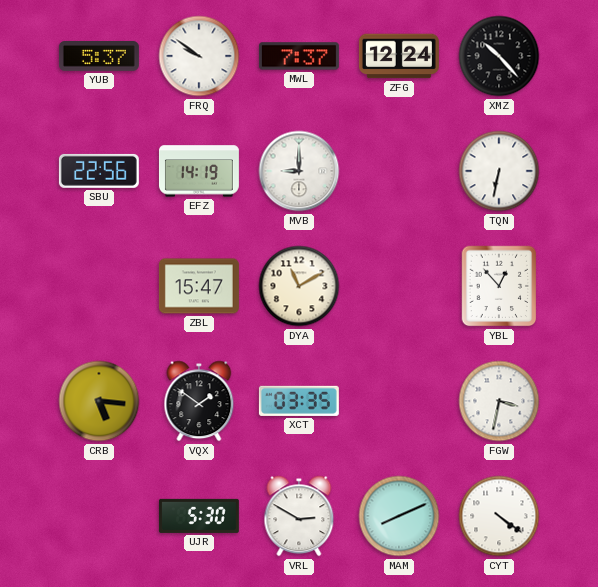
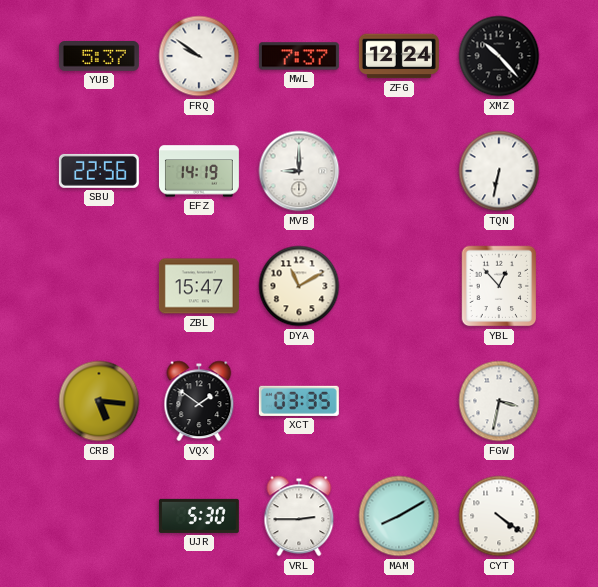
VRL: 2:50 -> 2:45 (299, 516)
MAM: 8:11 -> 8:10 (399, 516)
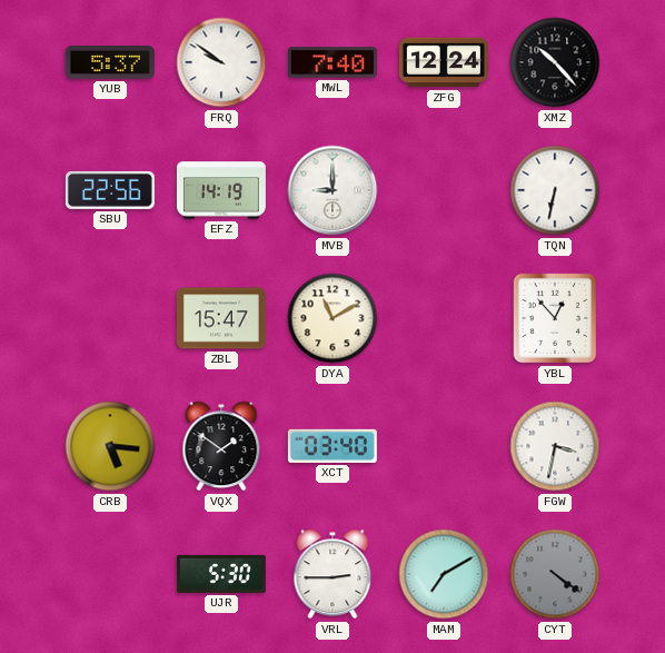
MWL: 7:37 -> 7:40 (332, 62)
XCT: 03:35 -> 03:40 (332, 446)
MAM: 8:10 -> 7:10 (444, 574)
CYT dial: white -> grey (555, 574)
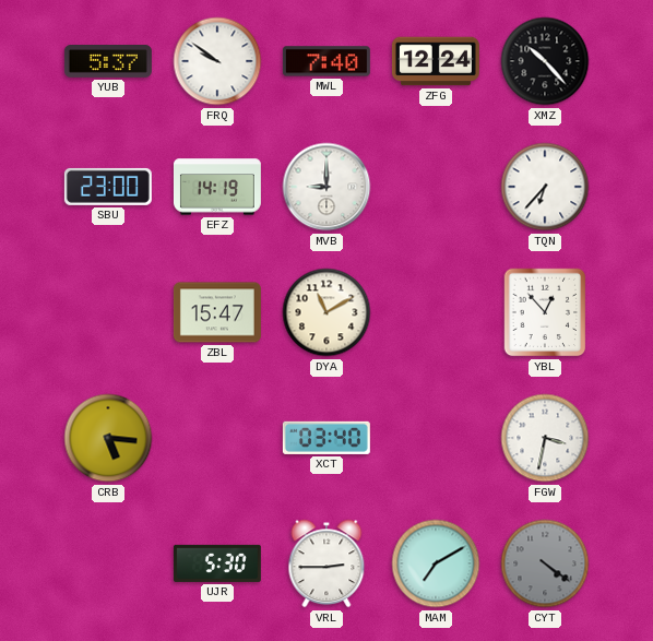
SBU: 22:56 -> 23:00 (108, 187)
TQN: 6:32 -> 6:37 (545, 187)
VQX: 1:51 -> none (221, 446)
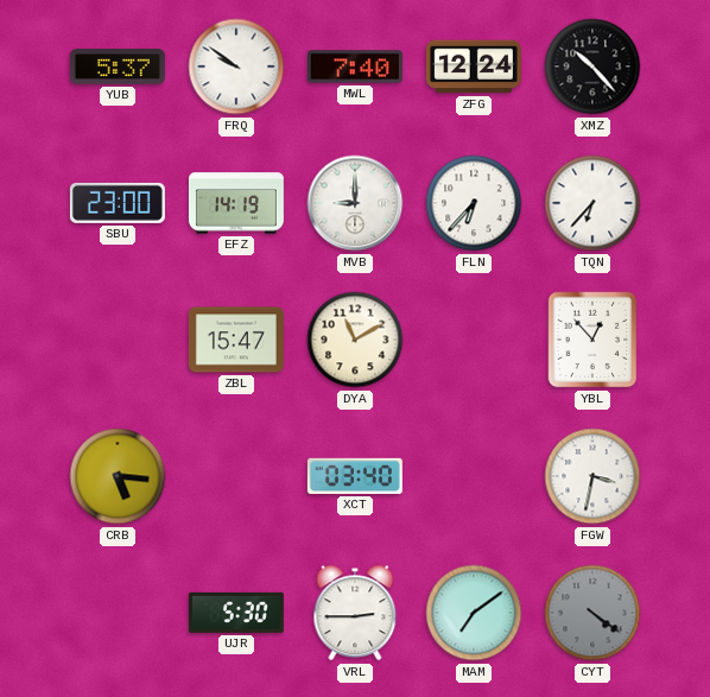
FLN: none -> 6:37 (474, 203)
MAM: 7:10 -> 7:09 (474, 613)
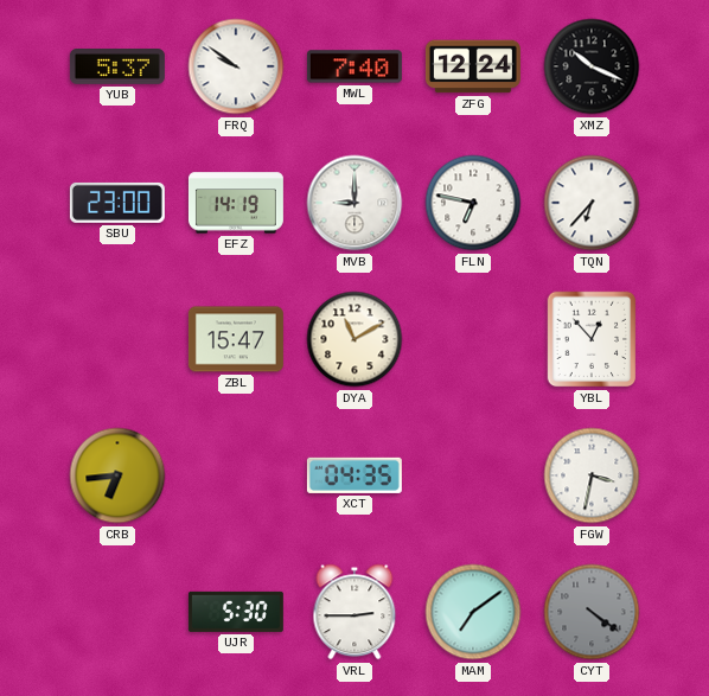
XMZ: 10:23 -> 10:19 (592, 66)
FLN: 6:37 -> 6:47 (473, 203)
CRB: 5:16 -> 6:44 (117, 475)
XCT: 03:40 -> 04:35 (354, 475)
